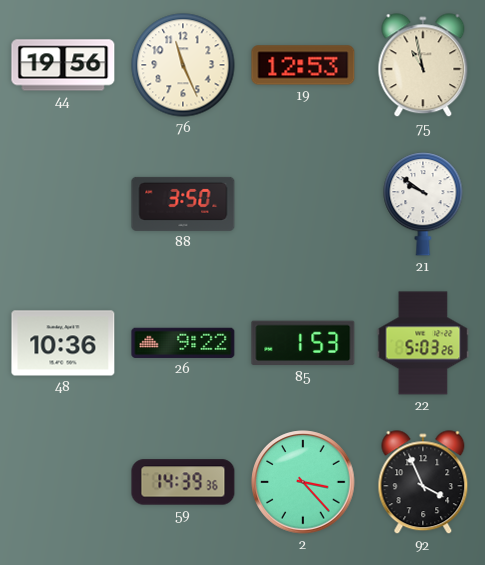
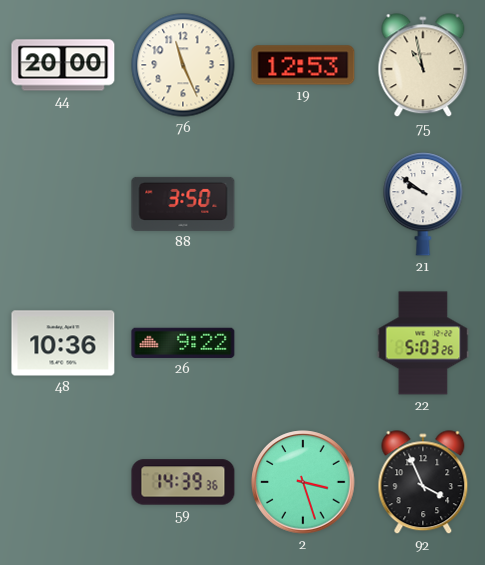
44: 19:56 -> 20:00 (63, 65)
85: 1:53 -> none (303, 343)
2: 3:23 -> 3:27 (303, 482)
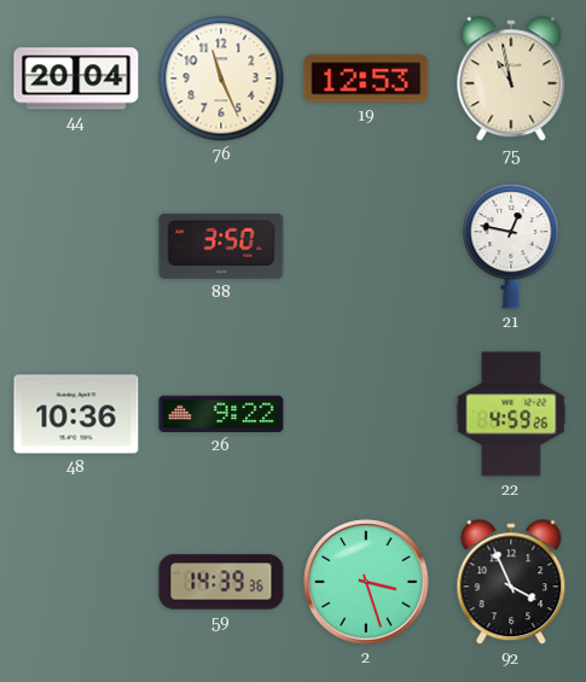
44: 20:00 -> 20:04 (76, 78)
21: 9:51 -> 12:47 (511, 246)
22: 5:03 -> 4:59 (511, 414)
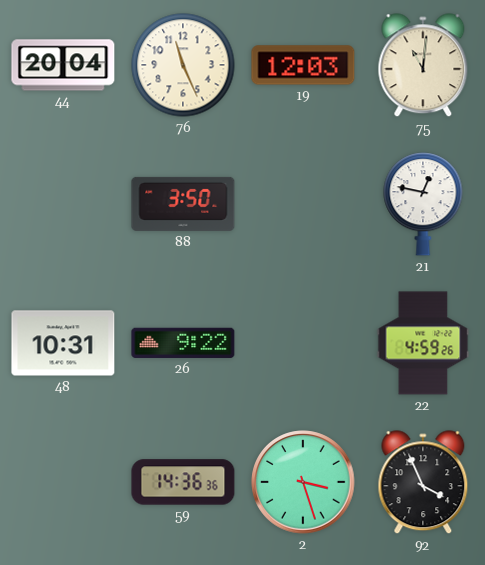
19: 12:53 -> 12:03 (303, 65)
75: 10:58 -> 11:01 (423, 66)
48: 10:36 -> 10:31 (63, 343)
59: 14:39 -> 14:36 (183, 482)
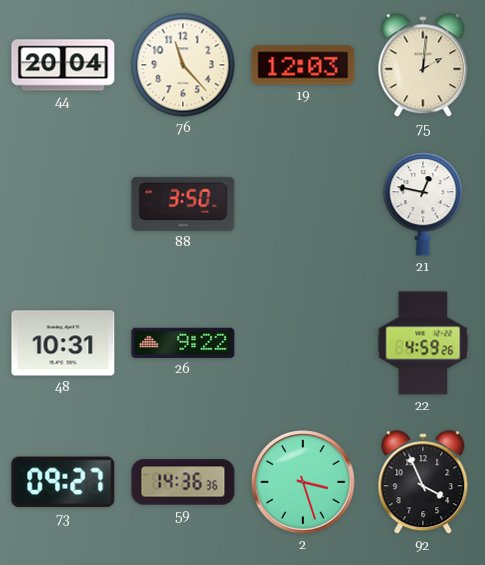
76: 11:26 -> 11:23 (183, 65)
75: 11:01 -> 2:01 (423, 66)
73: none -> 09:27 (63, 482)
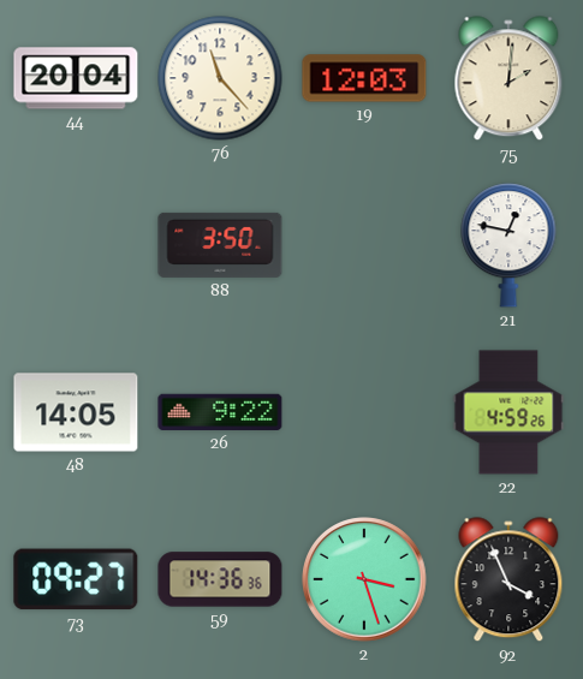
48: 10:31 -> 14:05 (76, 412)
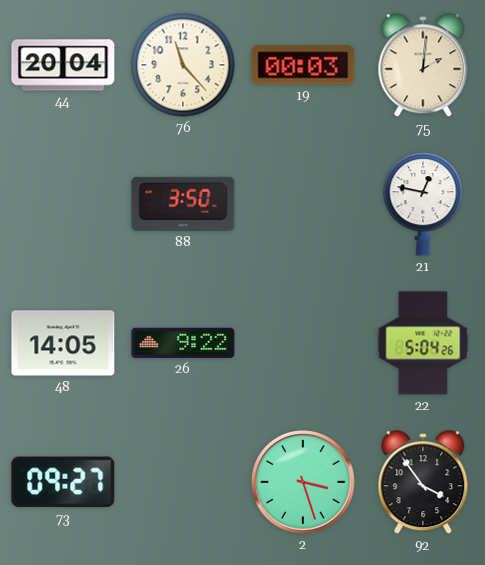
19: 12:03 -> 00:03 (303, 65)
22: 4:59 -> 5:04 (423, 343)
59: 14:36 -> none (220, 579)
92: 3:56 -> 3:54 (423, 483)
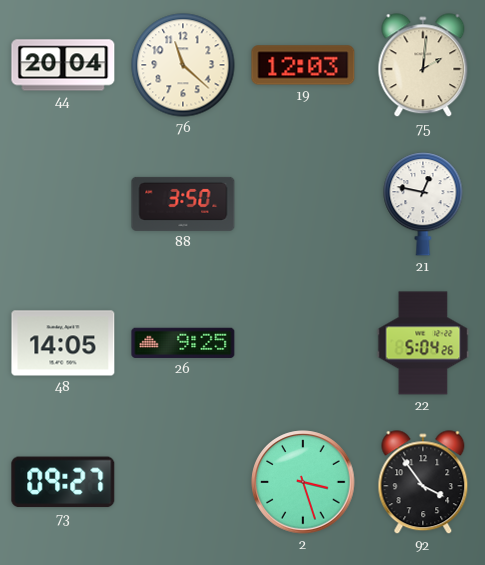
76: 11:23 -> 11:22 (183, 65)
19: 00:03 -> 12:03 (303, 65)
26: 9:22 -> 9:25 (183, 343)
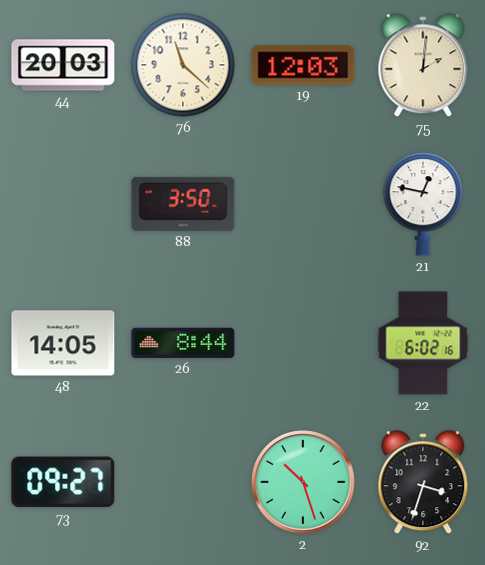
44: 20:04 -> 20:03 (63, 65)
26: 9:25 -> 8:44 (183, 343)
22: 5:04 -> 6:02 (423, 343)
2: 3:27 -> 10:27 (303, 482)
92: 3:54 -> 3:33 (423, 483)
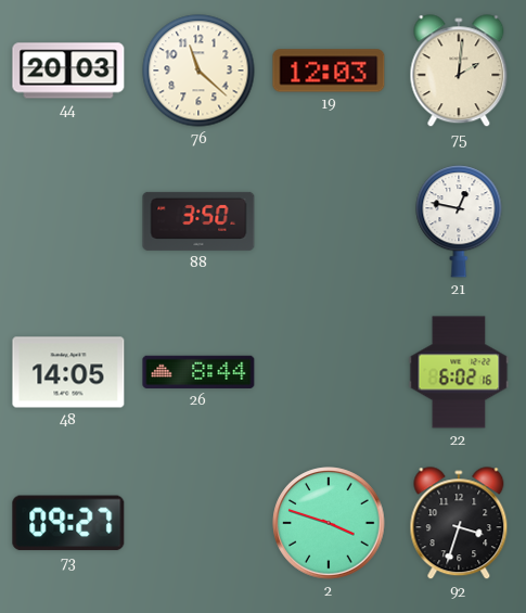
2: 10:27 -> 3:48 (329, 523)
